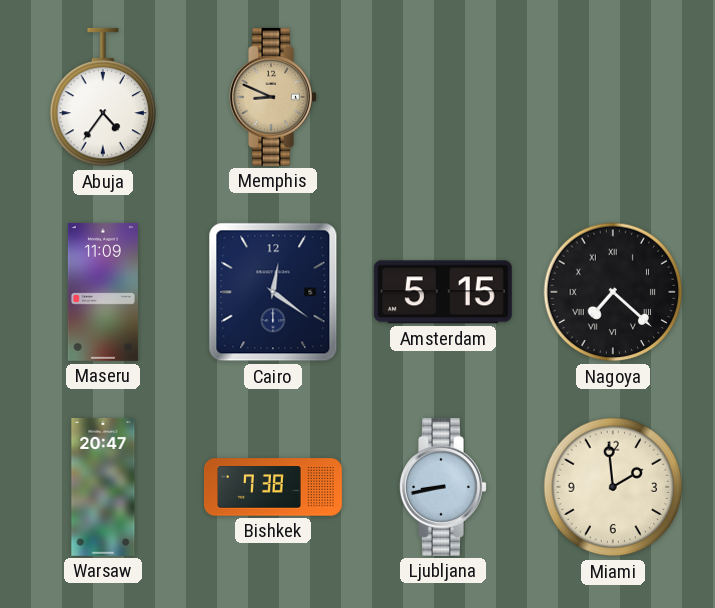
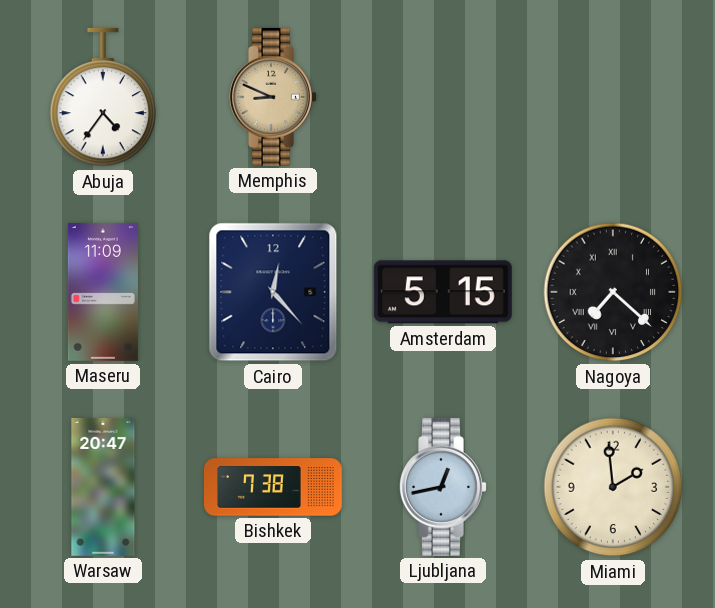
Cairo: 12:21 -> 12:23 (273, 292)
Ljubljana: 8:43 -> 12:43 (443, 487)
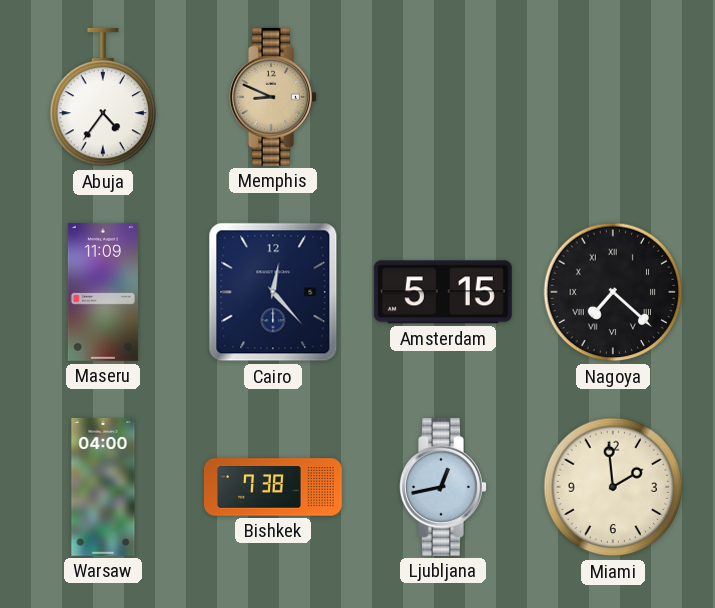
Warsaw: 20:47 -> 04:00 (103, 487)
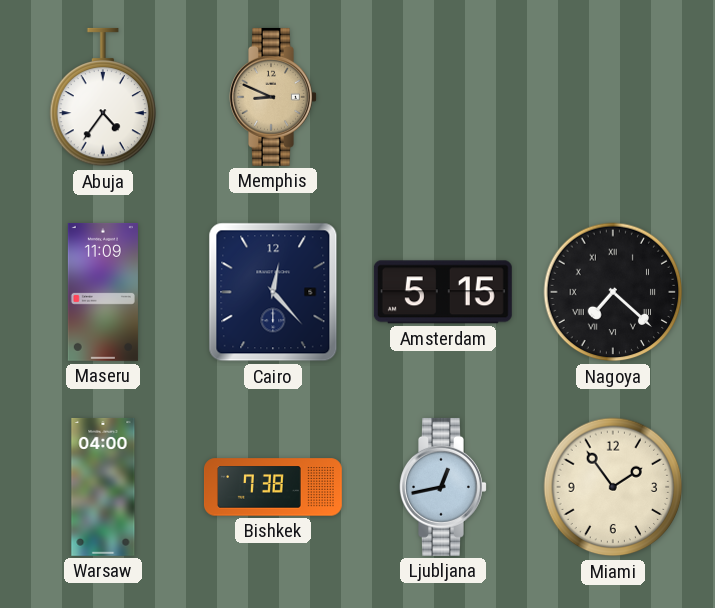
Miami: 1:59 -> 1:54 (613, 487)
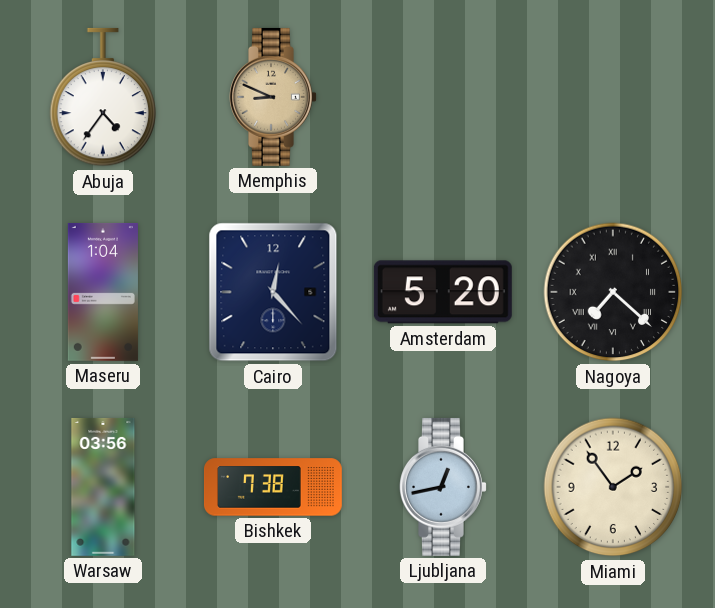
Maseru: 11:09 -> 1:04 (103, 292)
Amsterdam: 5:15 -> 5:20 (443, 292)
Warsaw: 04:00 -> 03:56 (103, 487)
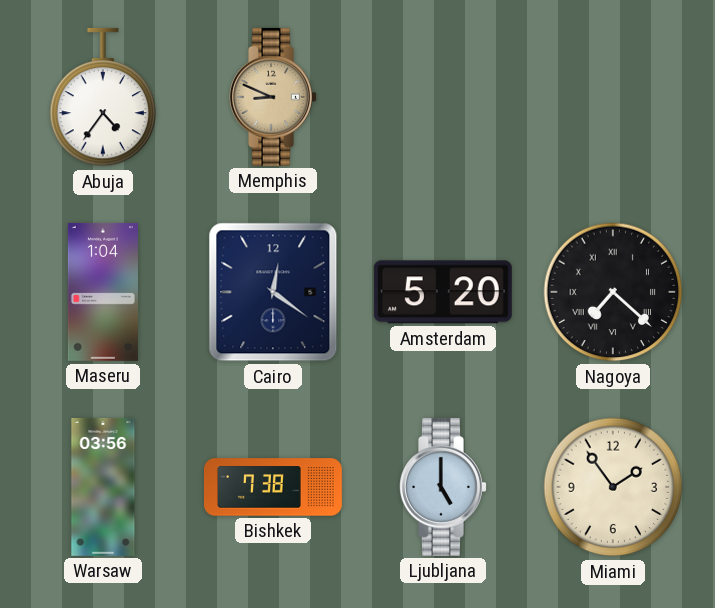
Cairo: 12:23 -> 12:21 (273, 292)
Ljubljana: 12:43 -> 5:00 (443, 487)
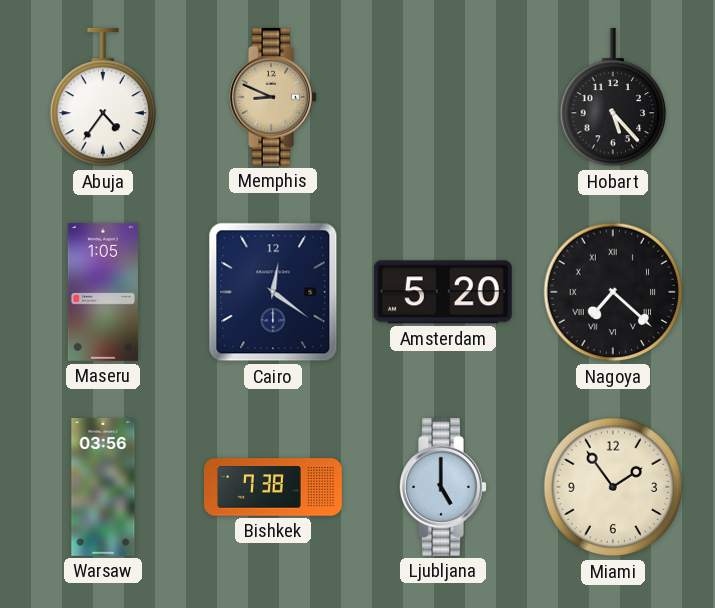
Hobart: none -> 5:23 (613, 97)
Maseru: 1:04 -> 1:05 (103, 292)
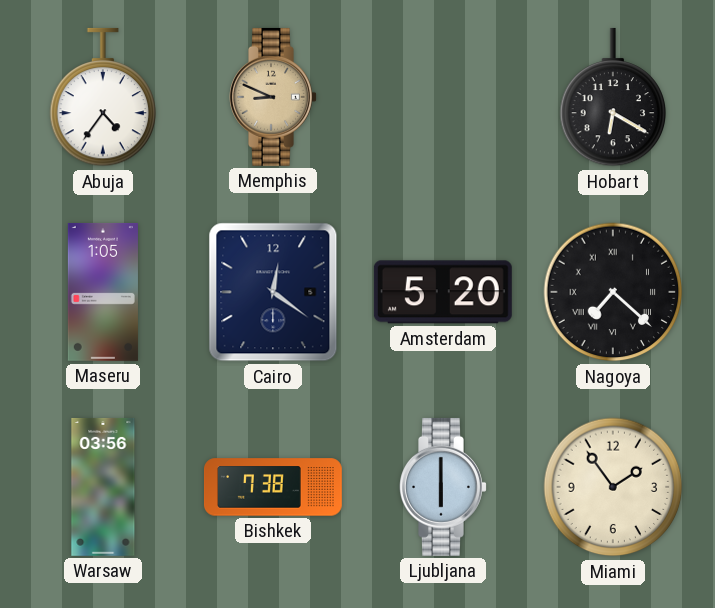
Hobart: 5:23 -> 6:20 (613, 97)
Ljubljana: 5:00 -> 6:00 (443, 487)
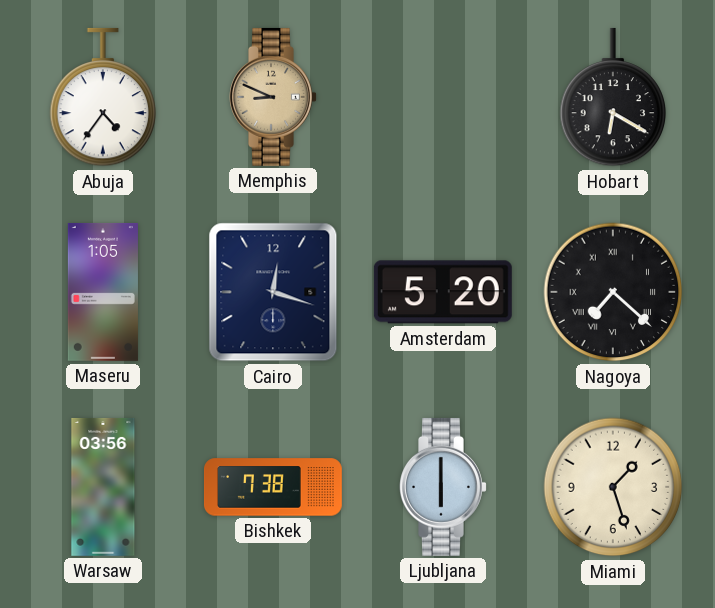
Cairo: 12:21 -> 12:18 (273, 292)
Miami: 1:54 -> 1:27 (613, 487)
